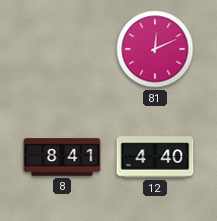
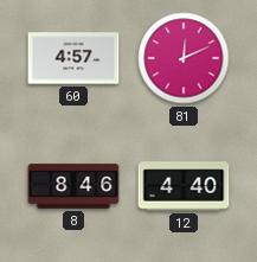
60: none -> 4:57 (73, 58)
8: 8:41 -> 8:46 (73, 186)
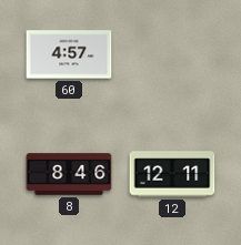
81: 12:11 -> none (184, 58)
12: 4:40 -> 12:11 (172, 174)
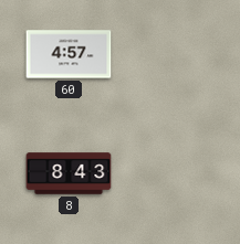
8: 8:46 -> 8:43 (69, 173)
12: 12:11 -> none (172, 174)
